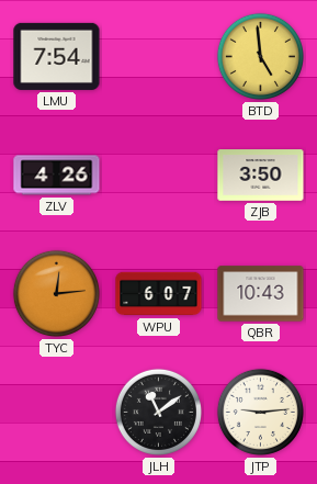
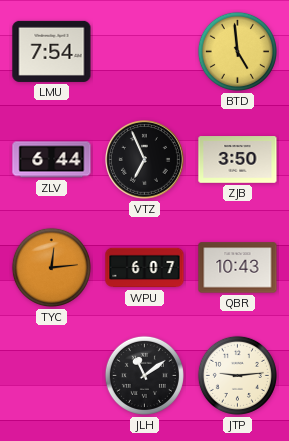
ZLV: 4:26 -> 6:44 (52, 160)
VTZ: none -> 6:56 (145, 160)
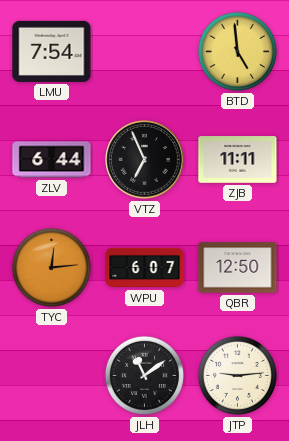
ZJB: 3:50 -> 11:11 (238, 160)
QBR: 10:43 -> 12:50 (238, 268)
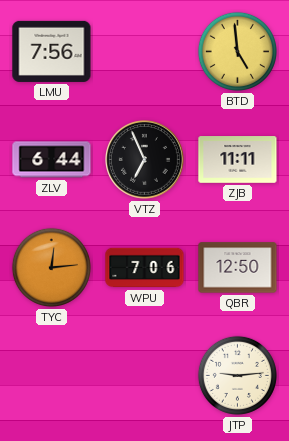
LMU: 7:54 -> 7:56 (52, 51)
WPU: 6:07 -> 7:06 (145, 268)
JLH: 11:09 -> none (144, 375)
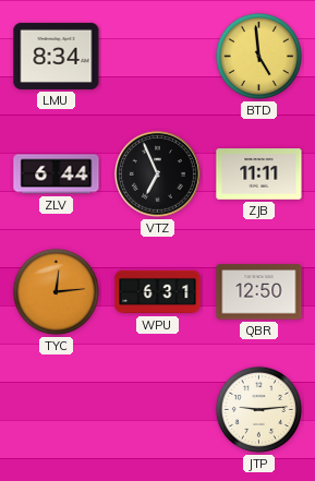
LMU: 7:56 -> 8:34 (57, 56)
WPU: 7:06 -> 6:31 (158, 292)
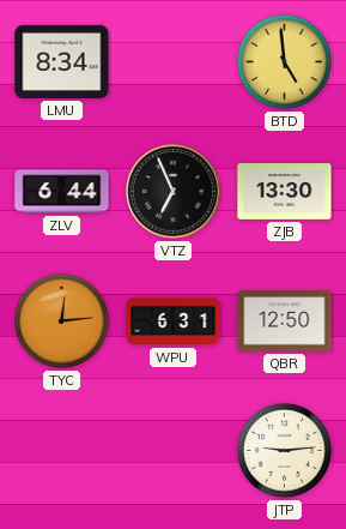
ZJB: 11:11 -> 13:30 (285, 192)
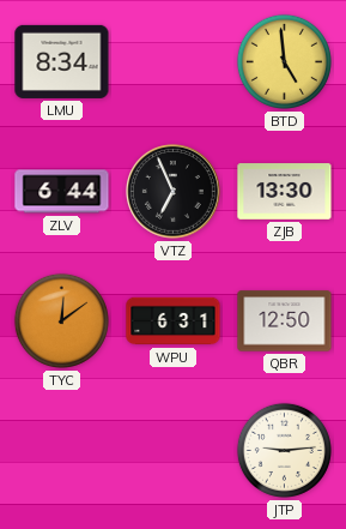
TYC: 12:14 -> 12:09 (61, 320)
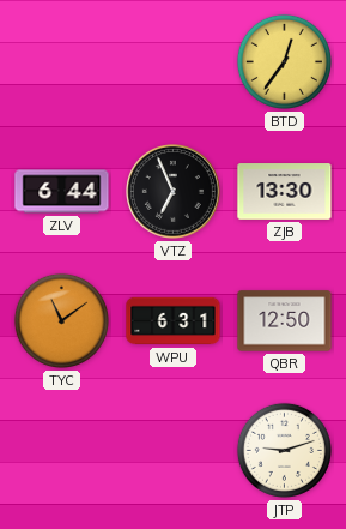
LMU: 8:34 -> none (62, 61)
BTD: 4:59 -> 12:36 (284, 61)
TYC: 12:09 -> 11:09 (61, 320)
JTP: 9:14 -> 9:12 (284, 450)
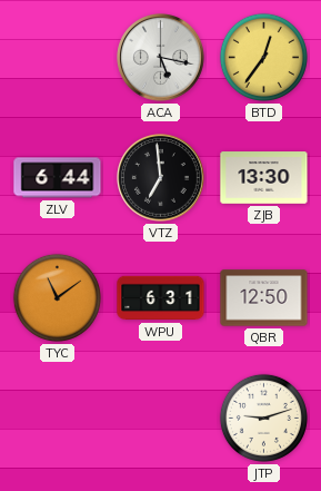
ACA: none -> 5:17 (161, 58)
VTZ: 6:56 -> 6:59 (161, 178)
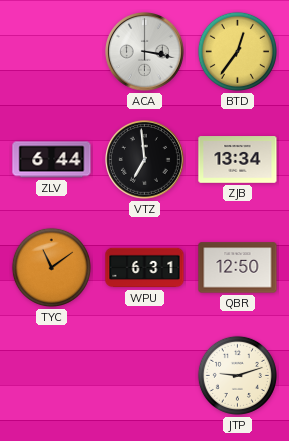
ACA: 5:17 -> 3:17 (145, 52)
ZJB: 13:30 -> 13:34 (238, 160)
